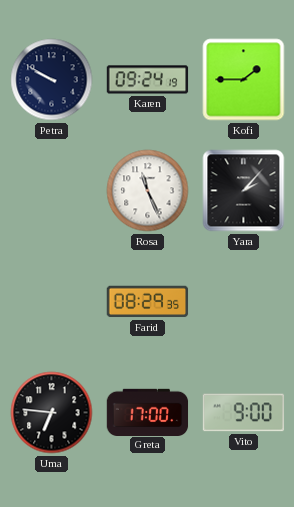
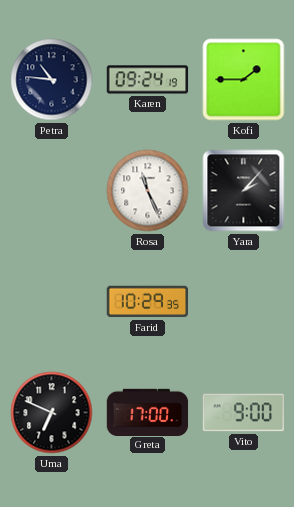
Petra: 9:50 -> 10:46 (52, 80)
Farid: 08:29 -> 10:29 (148, 302)
Uma: 6:46 -> 6:49 (52, 413)
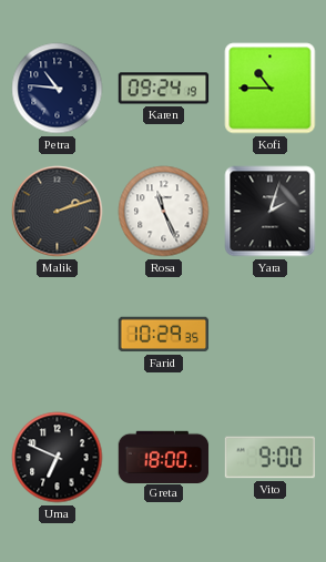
Kofi: 1:45 -> 10:45 (271, 89)
Malik: none -> 2:12 (58, 212)
Yara: 2:07 -> 2:03 (271, 212)
Greta: 17:00 -> 18:00 (164, 457)
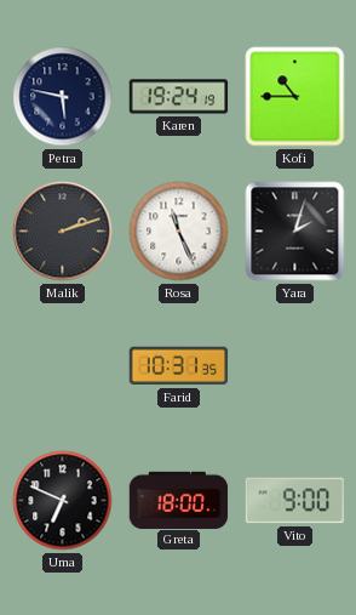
Petra: 10:46 -> 5:47 (63, 97)
Karen: 09:24 -> 19:24 (179, 97)
Farid: 10:29 -> 10:31 (179, 366)
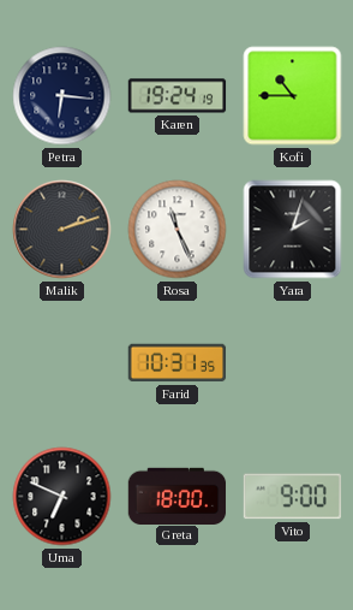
Petra: 5:47 -> 6:16 (62, 96)
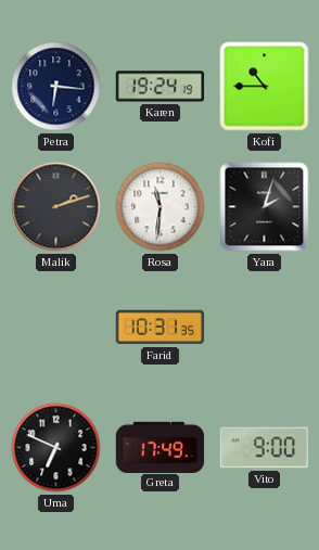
Rosa: 11:26 -> 11:31 (161, 207)
Greta: 18:00 -> 17:49 (161, 447)
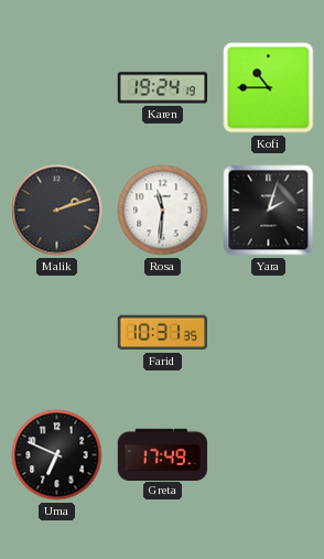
Petra: 6:16 -> none (56, 87)
Vito: 9:00 -> none (265, 448)
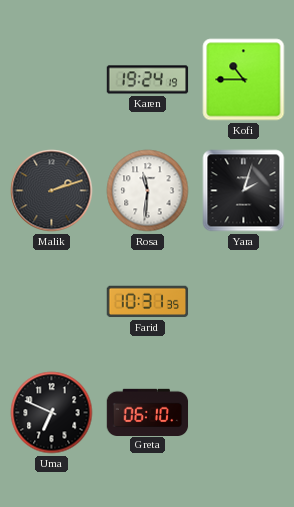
Greta: 17:49 -> 06:10 (148, 412)
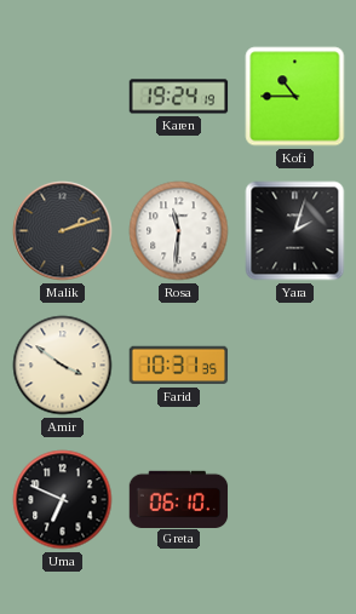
Amir: none -> 3:51 (63, 366)
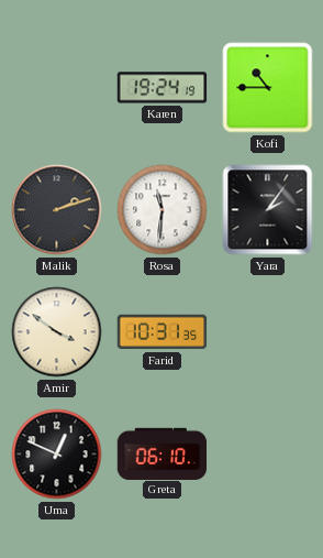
Yara: 2:03 -> 2:06 (268, 210)
Uma: 6:49 -> 12:49 (57, 455)
